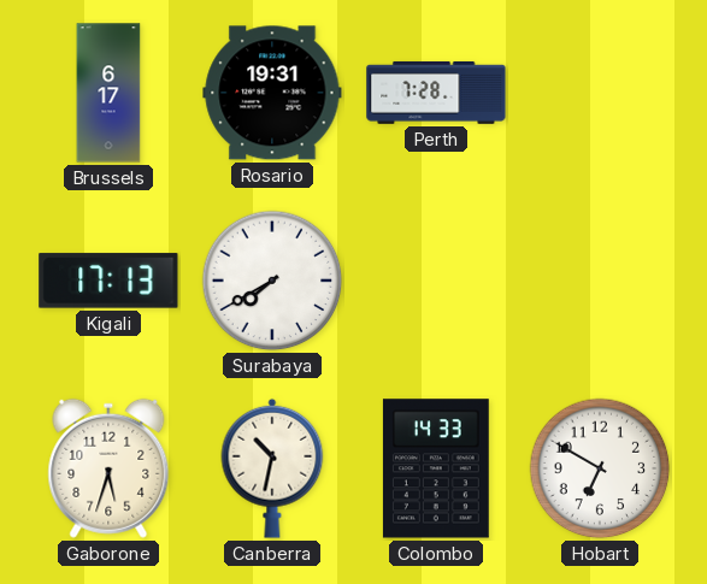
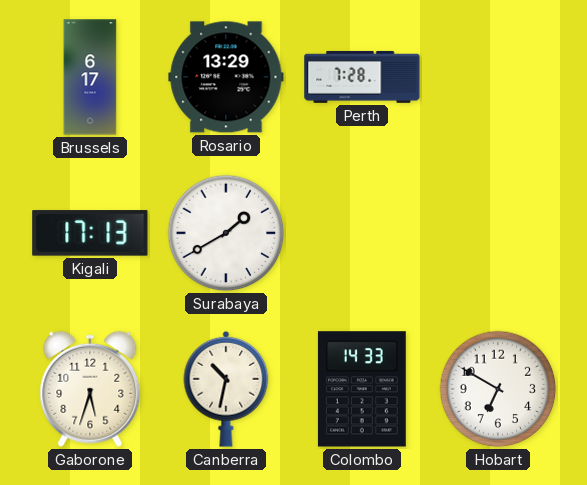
Rosario: 19:31 -> 13:29 (226, 77)
Surabaya: 7:40 -> 1:40 (226, 233)
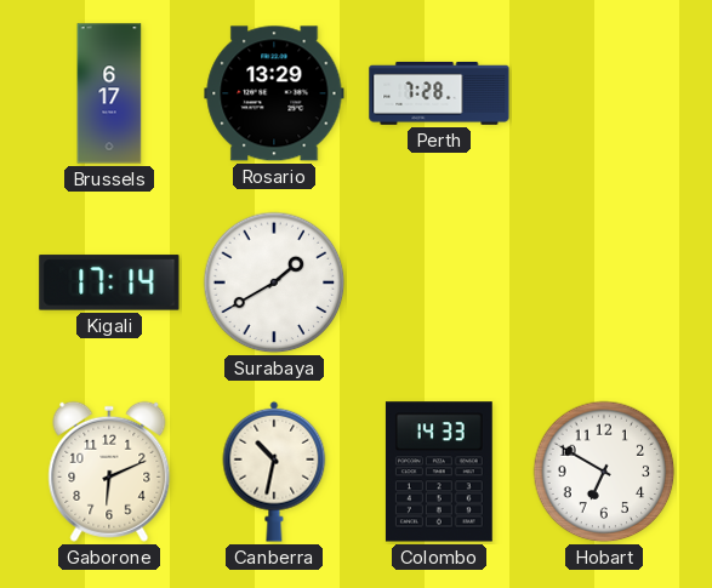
Kigali: 17:13 -> 17:14 (109, 282)
Gaborone: 5:33 -> 6:11 (109, 472)
